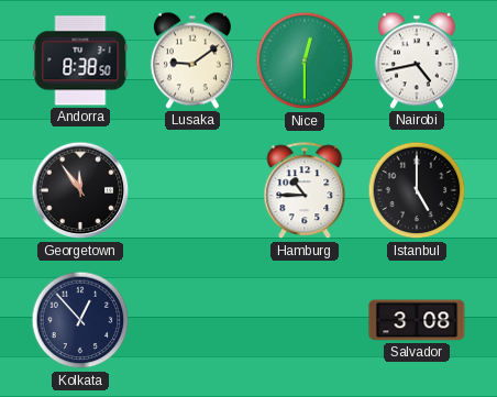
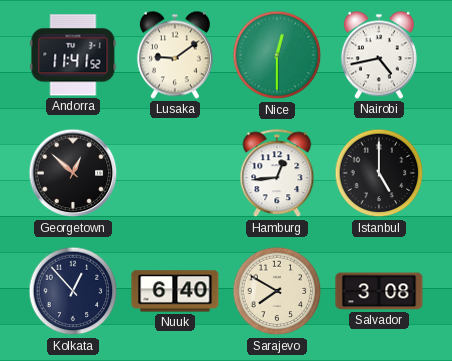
Andorra: 8:38 -> 11:41 (73, 55)
Georgetown: 11:54 -> 12:52 (73, 173)
Hamburg: 10:45 -> 12:44 (277, 174)
Nuuk: none -> 6:40 (175, 291)
Sarajevo: none -> 7:50 (277, 291)
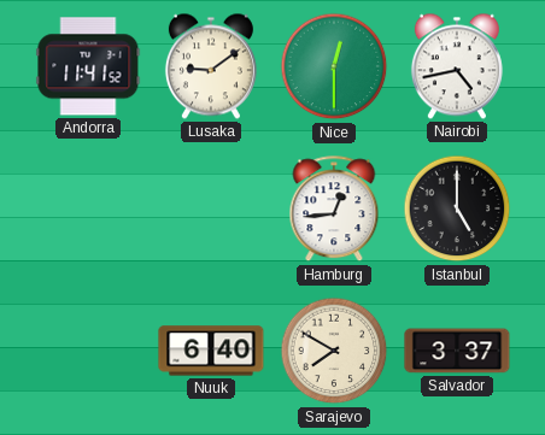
Georgetown: 12:52 -> none (73, 173)
Kolkata: 12:53 -> none (73, 291)
Salvador: 3:08 -> 3:37 (457, 351)
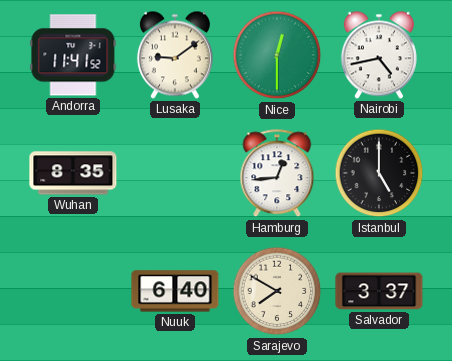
Wuhan: none -> 8:35 (73, 173)
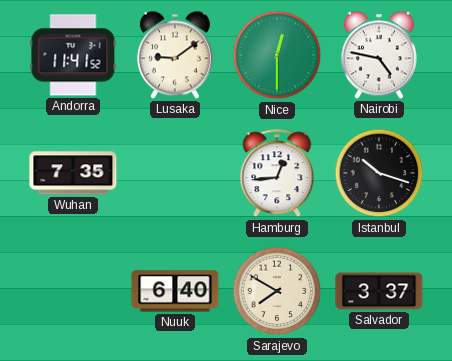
Nairobi: 4:43 -> 4:47 (379, 55)
Wuhan: 8:35 -> 7:35 (73, 173)
Istanbul: 5:00 -> 10:18 (379, 173)
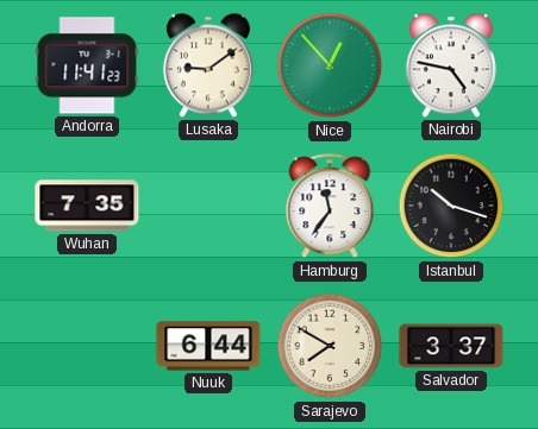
Andorra: 11:41:52 -> 11:41:23 (87, 65)
Nice: 12:30 -> 12:53 (330, 65)
Hamburg: 12:44 -> 11:36 (330, 207)
Nuuk: 6:40 -> 6:44 (208, 346)
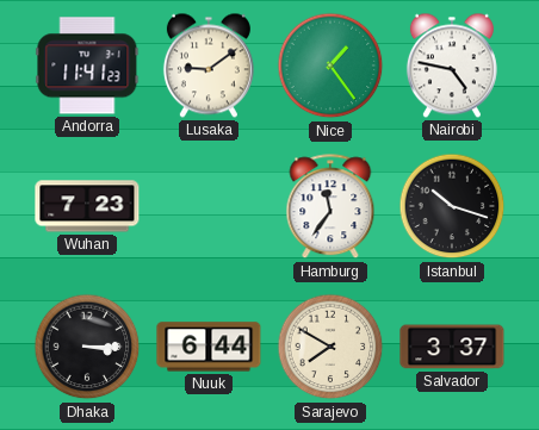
Nice: 12:53 -> 1:24 (330, 66)
Wuhan: 7:35 -> 7:23 (87, 206)
Dhaka: none -> 3:15 (87, 347)
